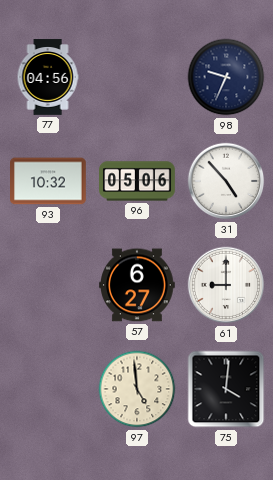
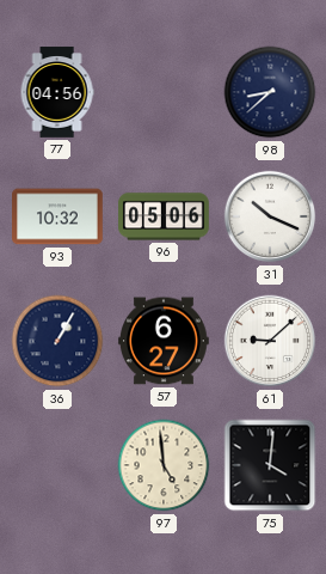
98: 9:34 -> 8:38 (270, 92)
31: 4:53 -> 10:19 (270, 216)
36: none -> 1:05 (57, 341)
61: 9:00 -> 9:08 (270, 341)
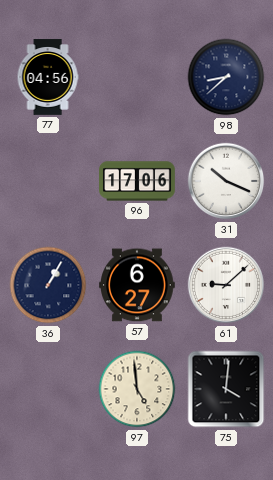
93: 10:32 -> none (59, 216)
96: 05:06 -> 17:06 (137, 181)
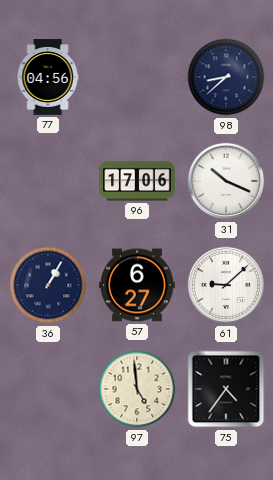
75: 4:01 -> 4:36 (226, 389)
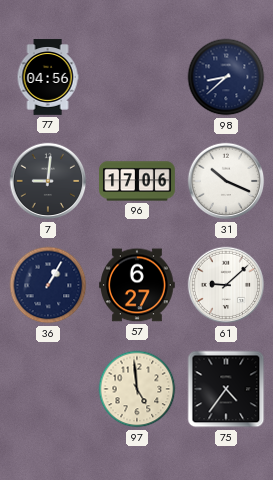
7: none -> 9:01 (48, 181)
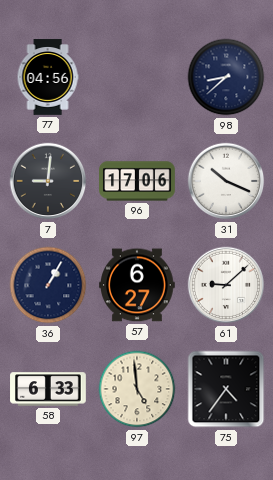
58: none -> 6:33 (48, 389)
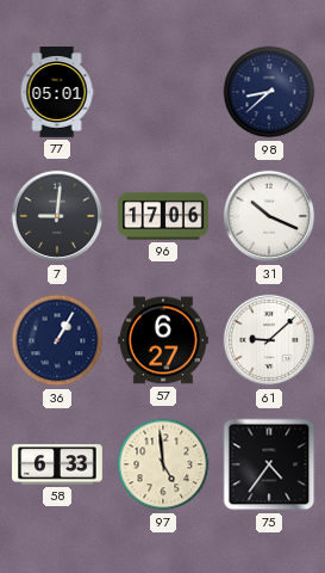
77: 04:56 -> 05:01 (57, 92)
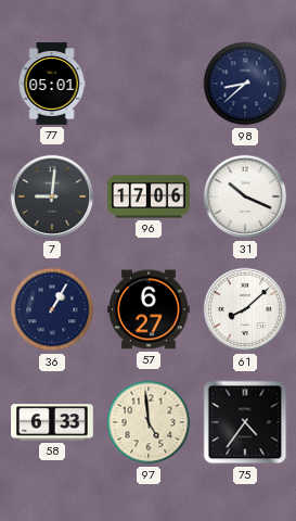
61: 9:08 -> 8:08 (245, 309)
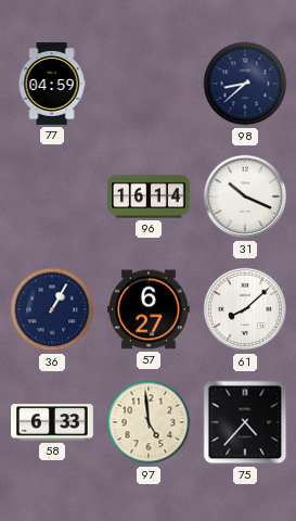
77: 05:01 -> 04:59 (52, 84)
7: 9:01 -> none (52, 196)
96: 17:06 -> 16:14 (149, 196)
75: 4:36 -> 4:37 (245, 422)
